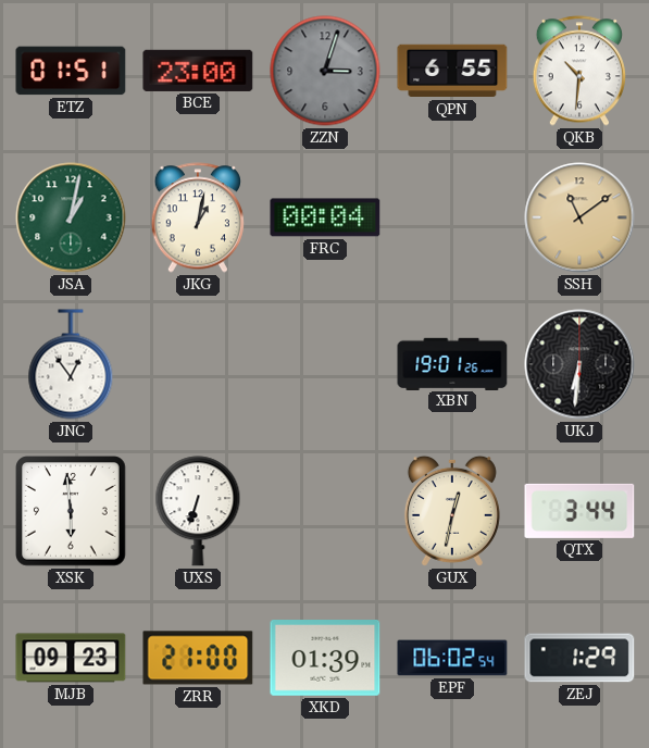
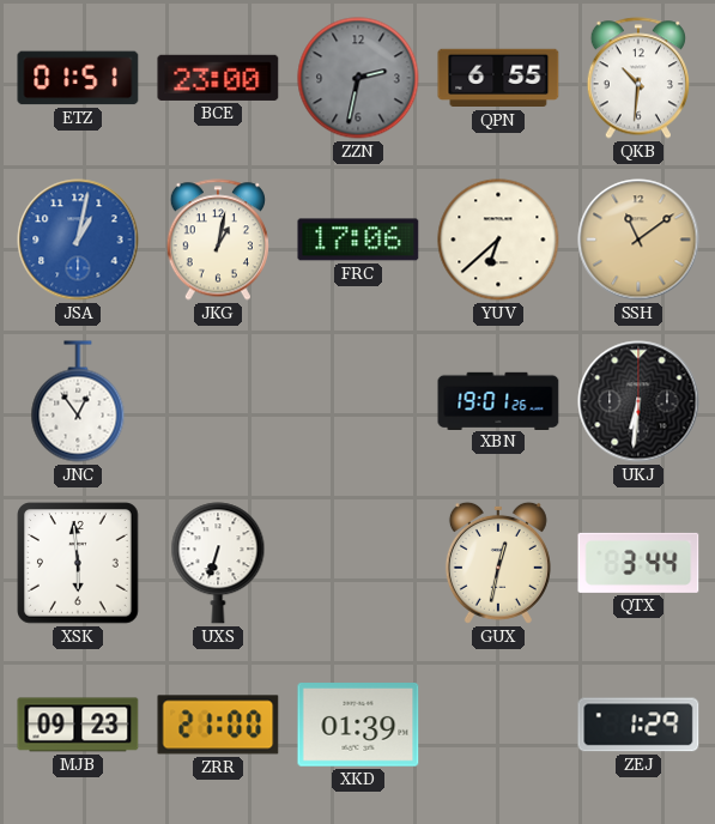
ZZN: 3:03 -> 2:32 (358, 78)
JSA dial: green -> blue (78, 240)
FRC: 00:04 -> 17:06 (358, 240)
YUV: none -> 6:38 (498, 240)
EPF: 06:02 -> none (452, 658)
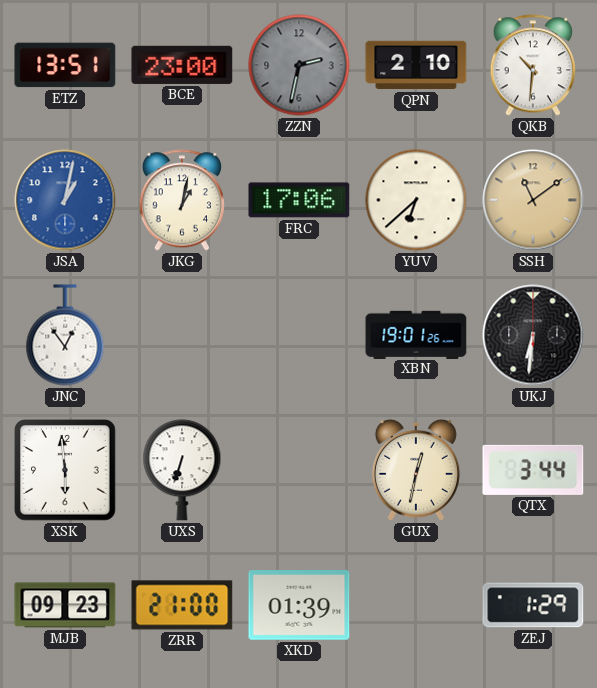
ETZ: 01:51 -> 13:51 (65, 65)
QPN: 6:55 -> 2:10 (416, 65)
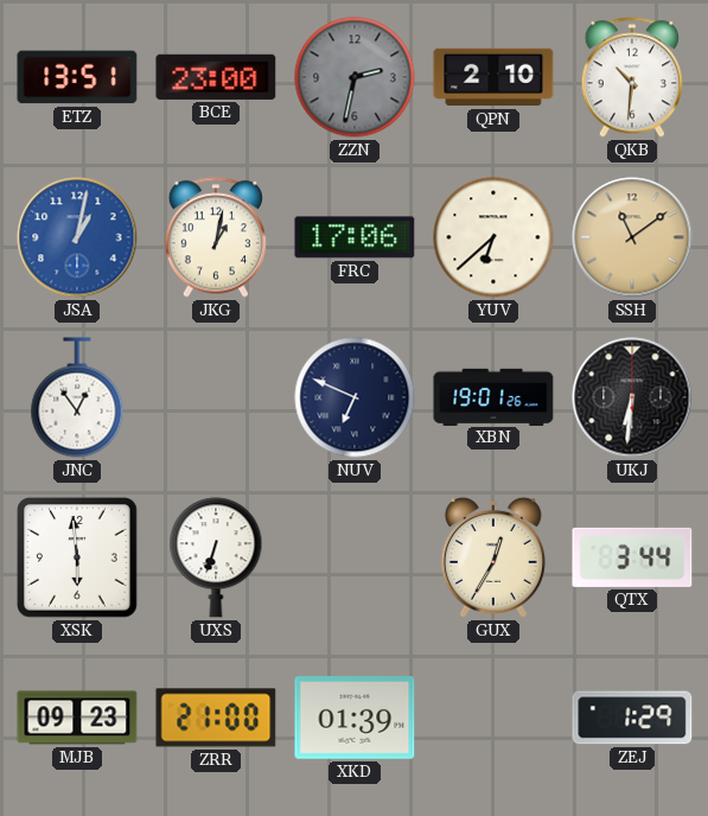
NUV: none -> 6:49 (355, 397)
GUX: 12:32 -> 12:35 (493, 557)
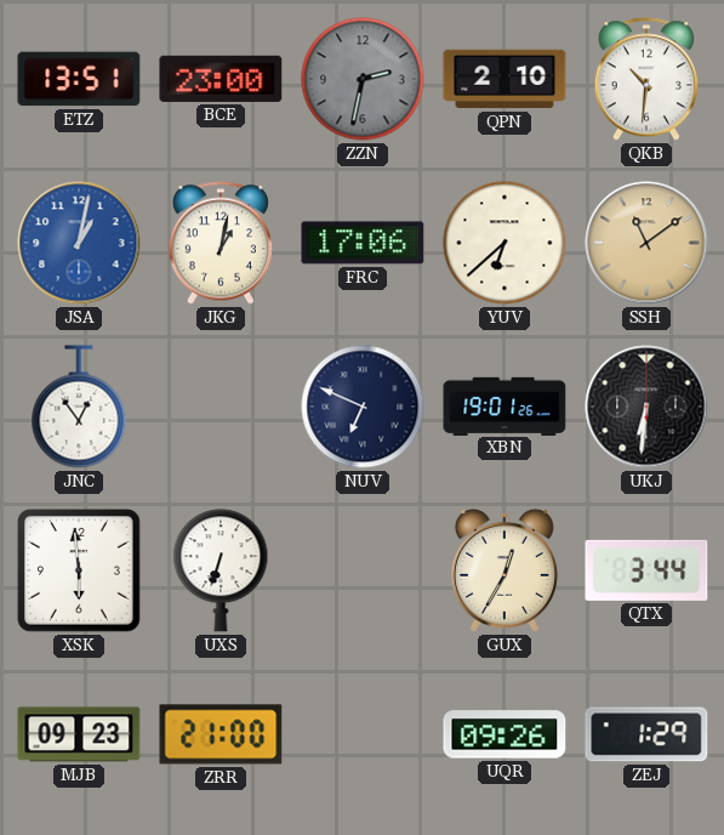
XKD: 01:39 -> none (355, 719)
UQR: none -> 09:26 (504, 734)
